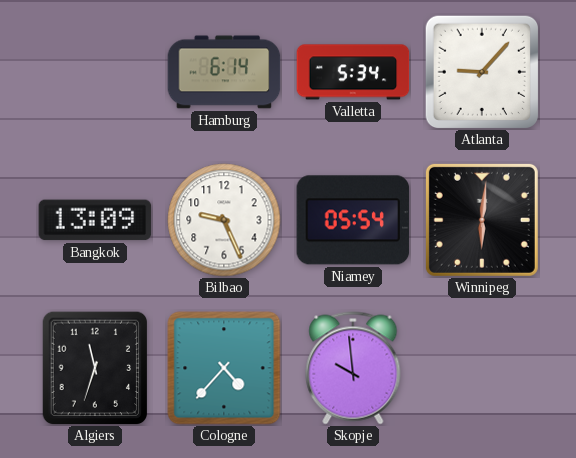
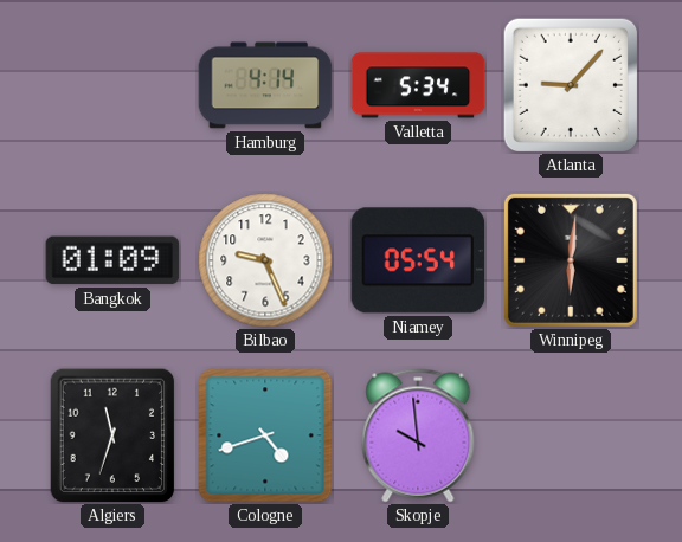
Hamburg: 6:14 -> 4:14 (265, 85)
Bangkok: 13:09 -> 01:09 (112, 260)
Cologne: 4:37 -> 4:42 (265, 435)
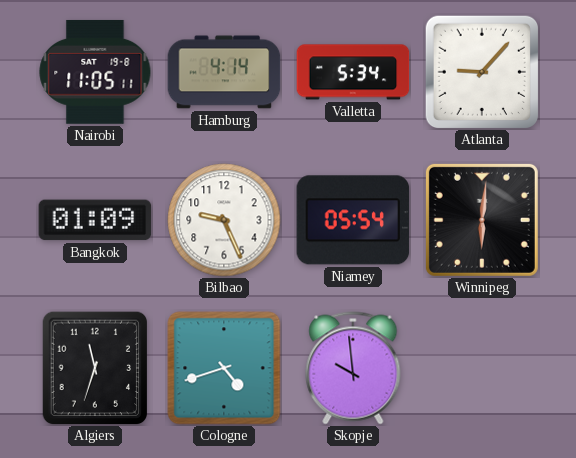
Nairobi: none -> 11:05 (95, 72)
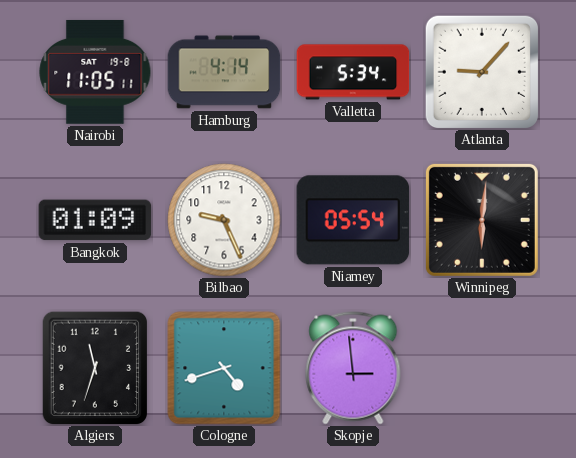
Skopje: 9:59 -> 2:59 (353, 368)
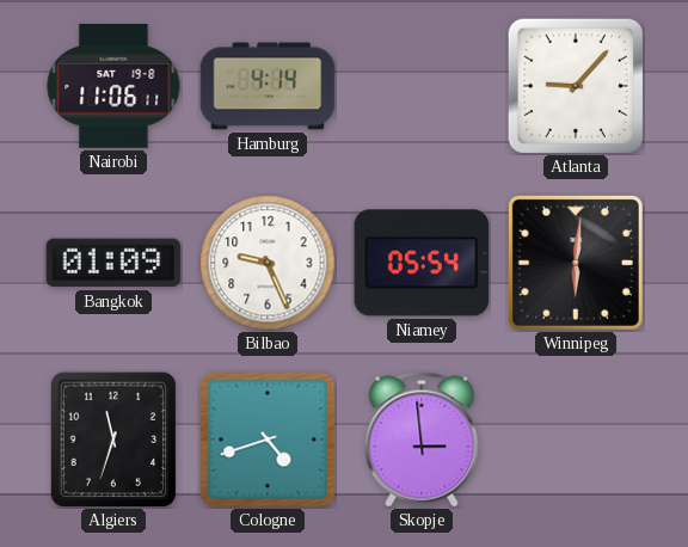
Nairobi: 11:05 -> 11:06 (113, 86)
Valletta: 5:34 -> none (353, 72)
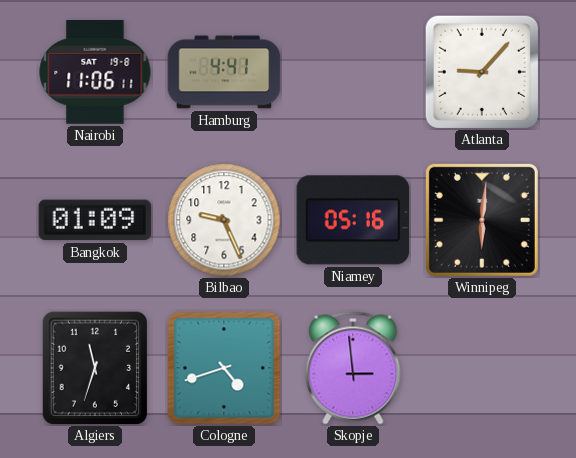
Hamburg: 4:14 -> 4:41 (224, 72)
Niamey: 05:54 -> 05:16 (353, 220)
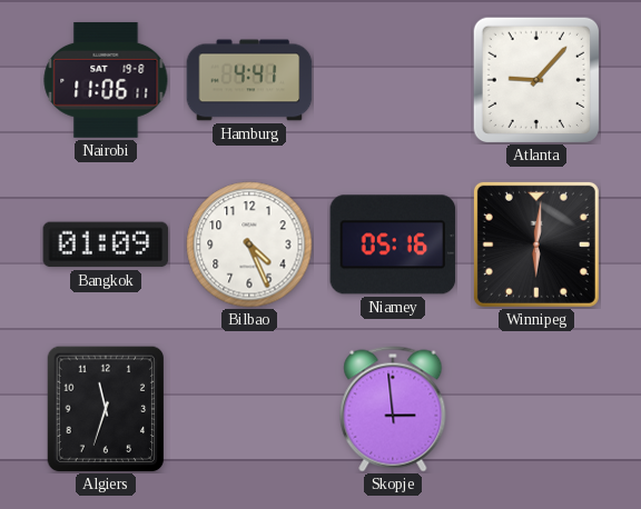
Bilbao: 9:26 -> 4:26 (249, 244)
Cologne: 4:42 -> none (224, 368)
